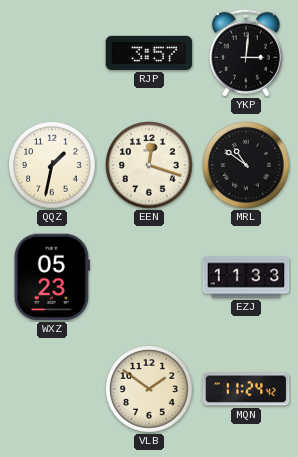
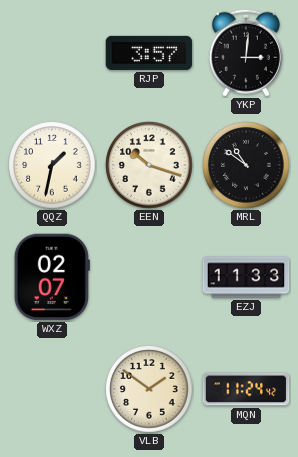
EEN: 12:18 -> 10:18 (149, 165)
WXZ: 05:23 -> 02:07 (52, 277)
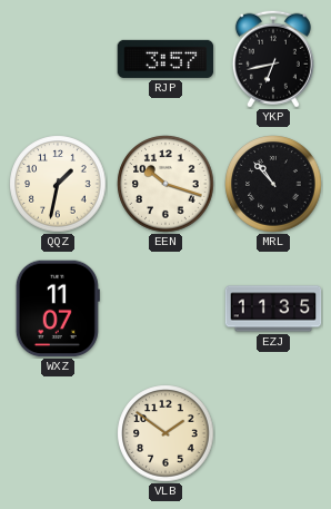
YKP: 3:01 -> 6:43 (273, 59)
MRL: 10:51 -> 10:53 (273, 184)
WXZ: 02:07 -> 11:07 (58, 309)
EZJ: 11:33 -> 11:35 (273, 309)
MQN: 11:24 -> none (246, 389)
